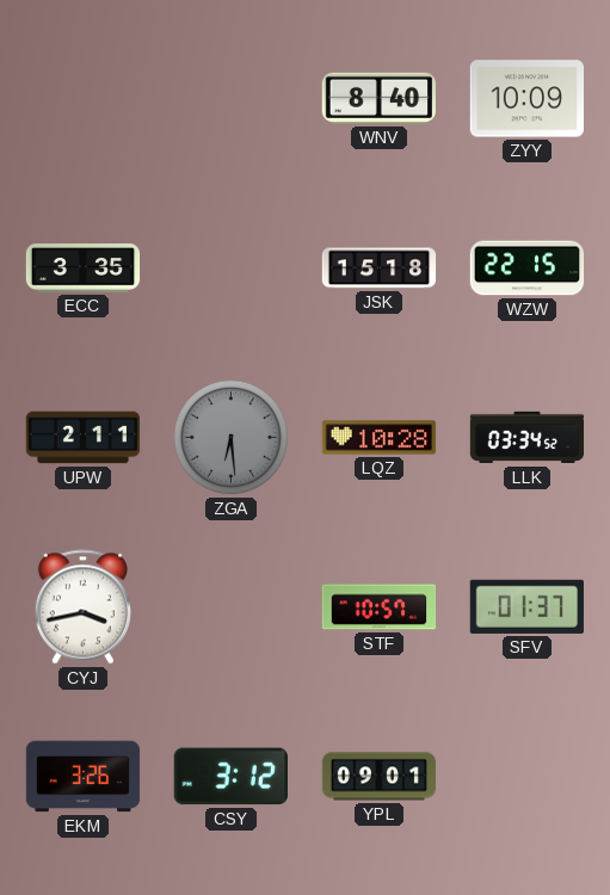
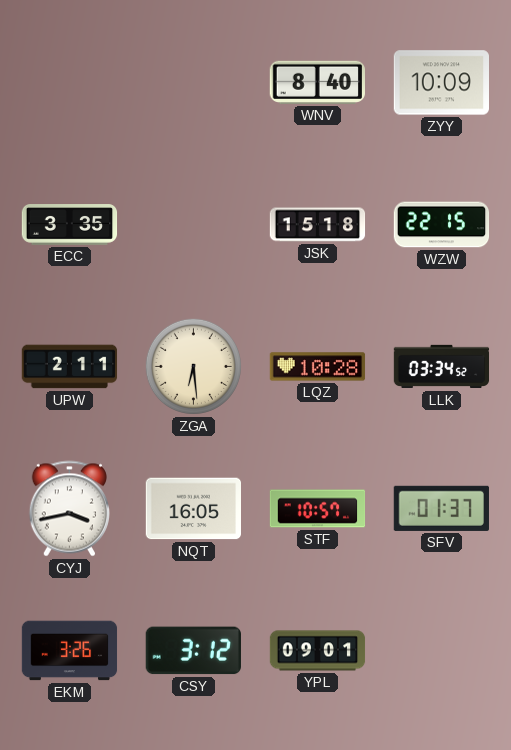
ZGA dial: grey -> cream (193, 366)
NQT: none -> 16:05 (194, 509)
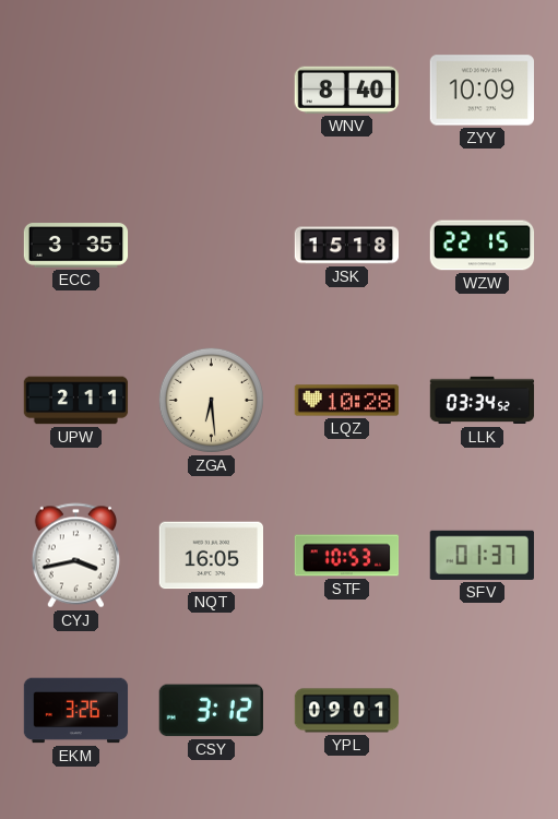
STF: 10:57 -> 10:53 (347, 556)
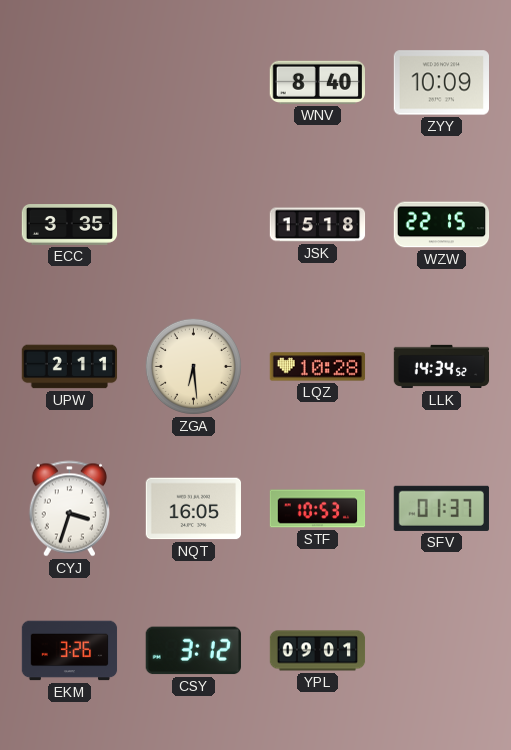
LLK: 03:34 -> 14:34 (442, 367)
CYJ: 3:43 -> 3:33 (69, 509)
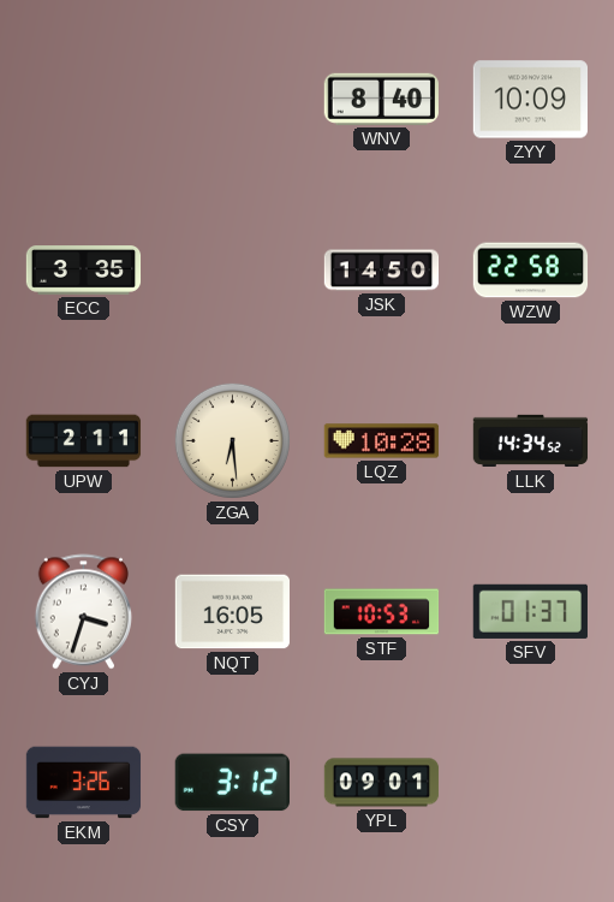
JSK: 15:18 -> 14:50 (382, 271)
WZW: 22:15 -> 22:58 (531, 271)
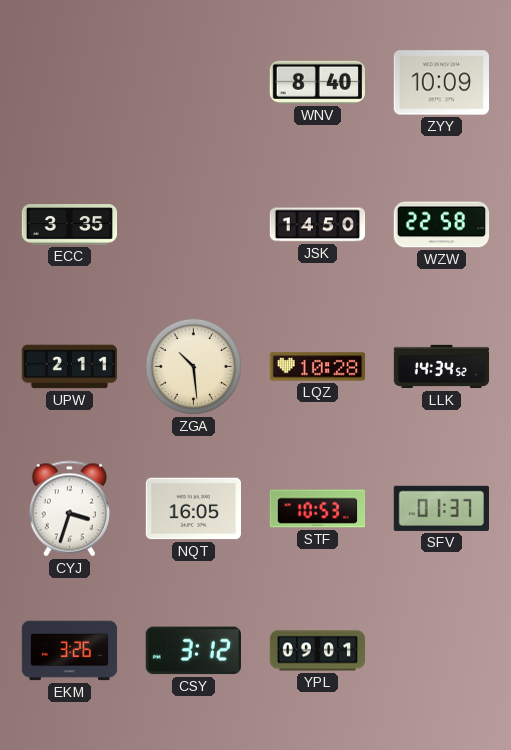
ZGA: 6:29 -> 10:29 (193, 366)
